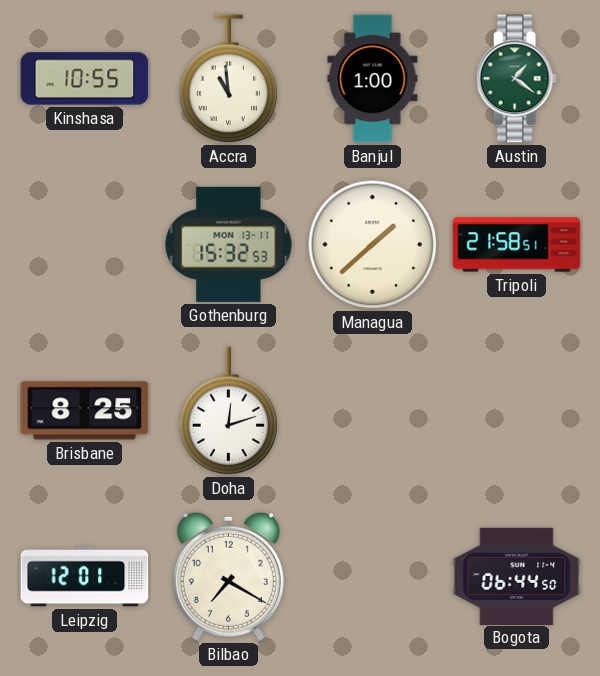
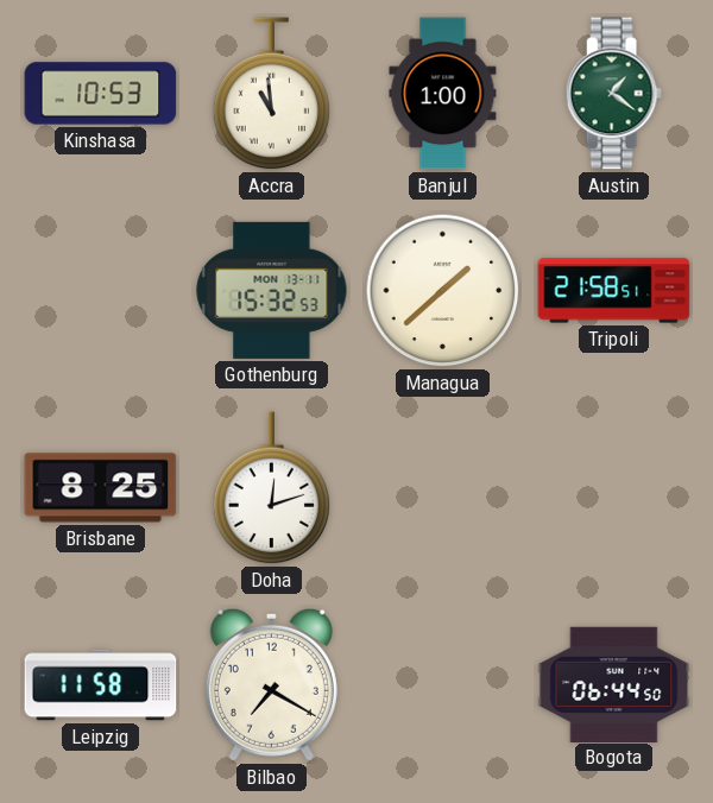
Kinshasa: 10:55 -> 10:53 (101, 94)
Leipzig: 12:01 -> 11:58 (101, 685)
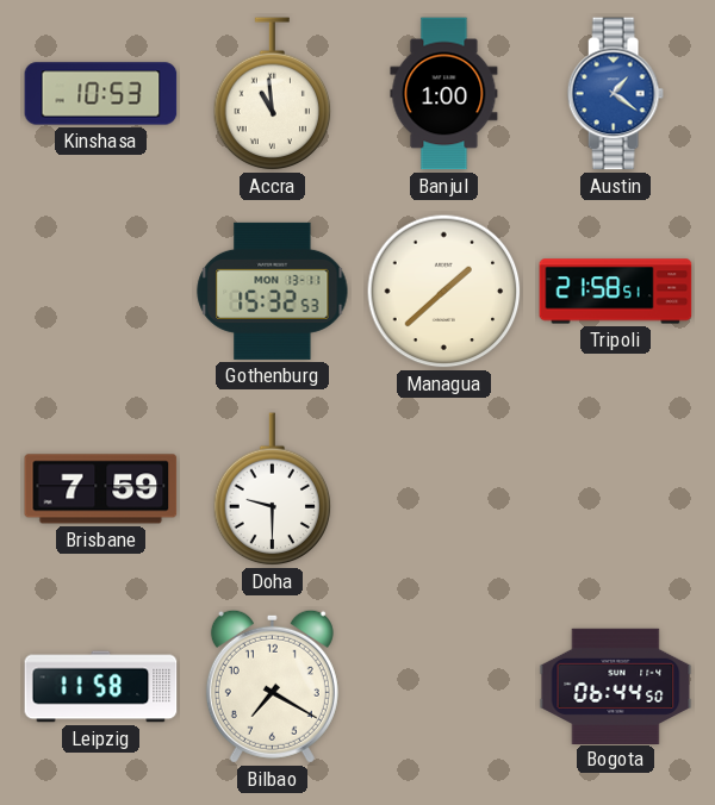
Austin dial: green -> blue (615, 94)
Brisbane: 8:25 -> 7:59 (101, 489)
Doha: 12:12 -> 9:30 (273, 489)
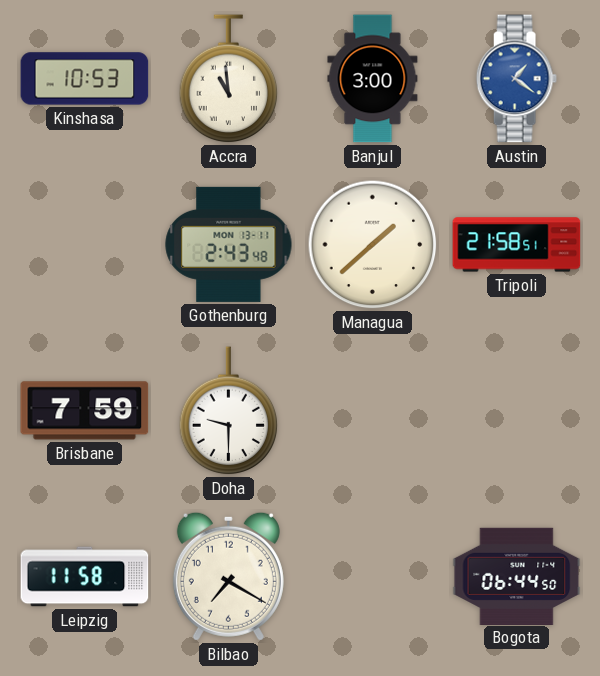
Banjul: 1:00 -> 3:00 (373, 79)
Gothenburg: 15:32 -> 2:43 (229, 244)
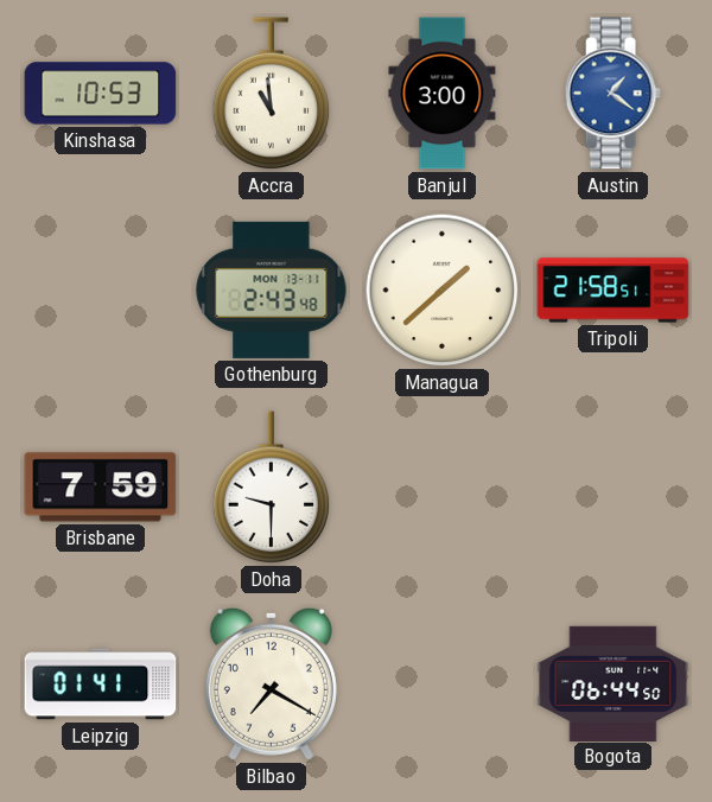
Leipzig: 11:58 -> 01:41 (101, 685)
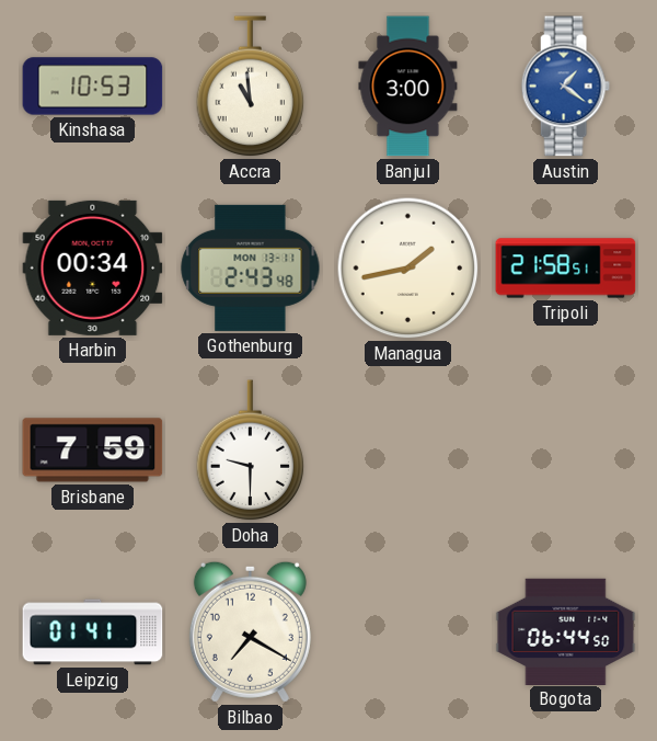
Harbin: none -> 00:34 (93, 267)
Managua: 1:38 -> 1:43 (408, 269)
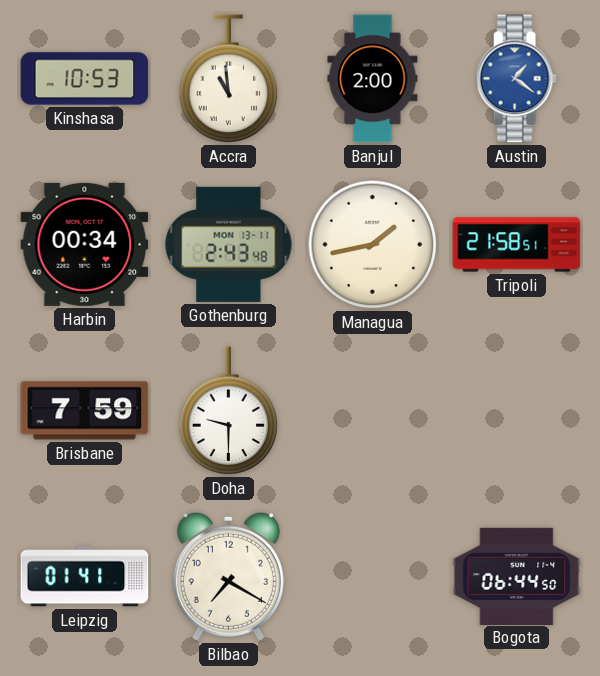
Banjul: 3:00 -> 2:00 (373, 79)
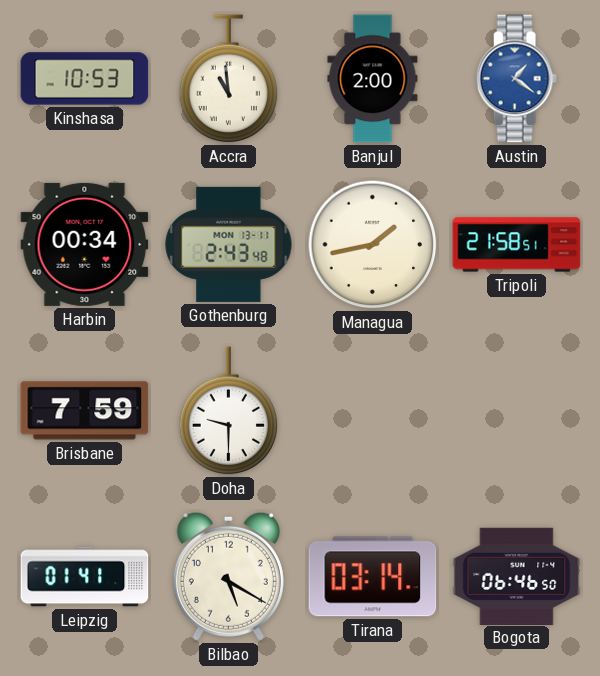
Bilbao: 7:20 -> 5:20 (228, 576)
Tirana: none -> 03:14 (373, 577)
Bogota: 06:44 -> 06:46 (517, 576)
